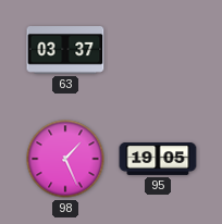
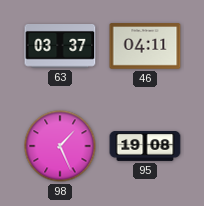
46: none -> 04:11 (145, 46)
95: 19:05 -> 19:08 (145, 147)
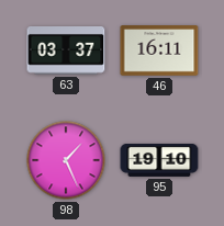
46: 04:11 -> 16:11 (159, 50)
95: 19:08 -> 19:10 (159, 161)
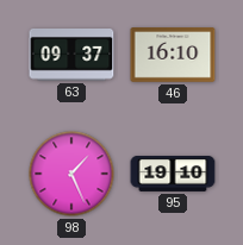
63: 03:37 -> 09:37 (71, 56)
46: 16:11 -> 16:10 (173, 55)
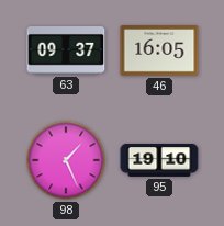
46: 16:10 -> 16:05 (159, 50)
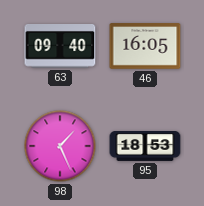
63: 09:37 -> 09:40 (60, 47)
95: 19:10 -> 18:53 (145, 147)
